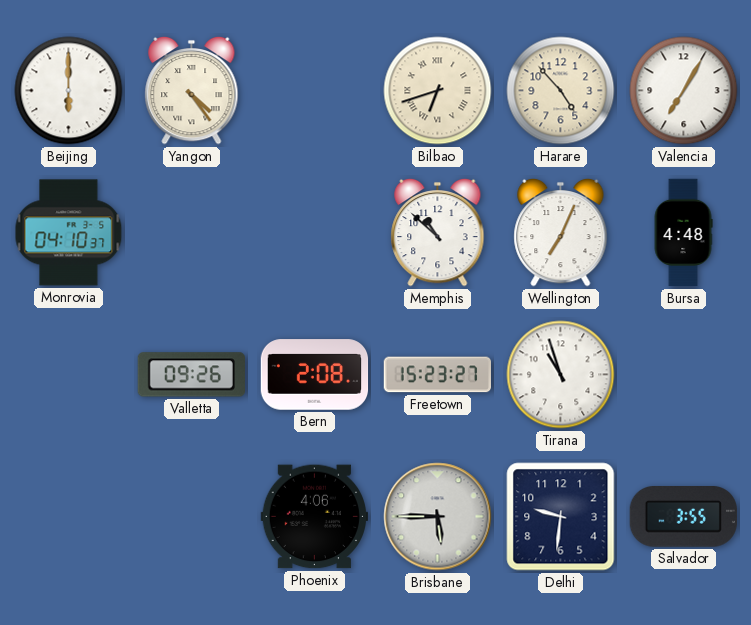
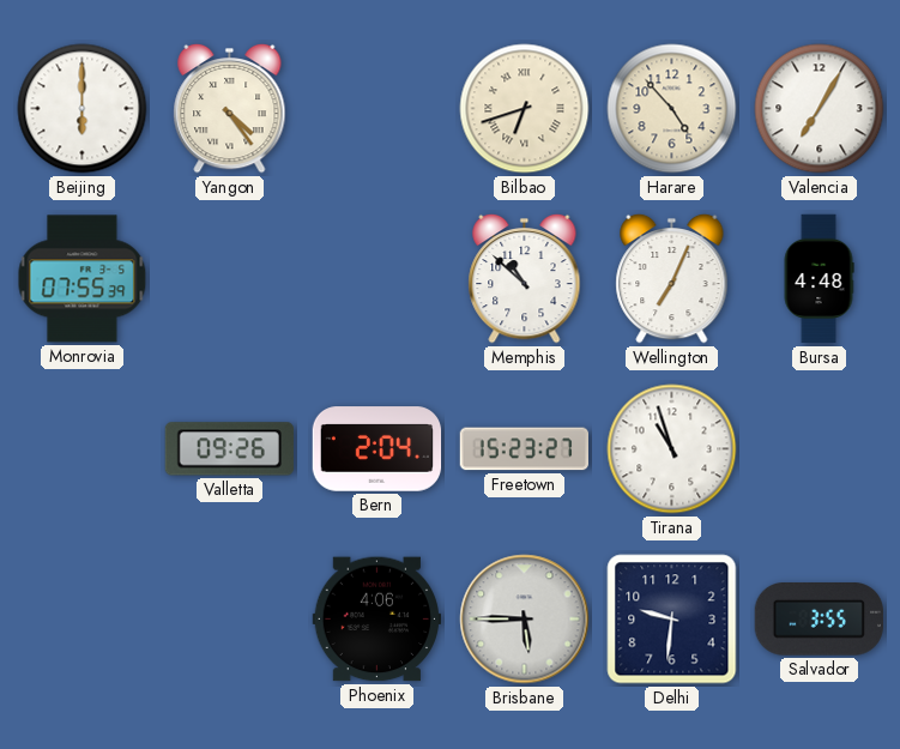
Monrovia: 04:10 -> 07:55 (83, 279)
Bern: 2:08 -> 2:04 (377, 449)
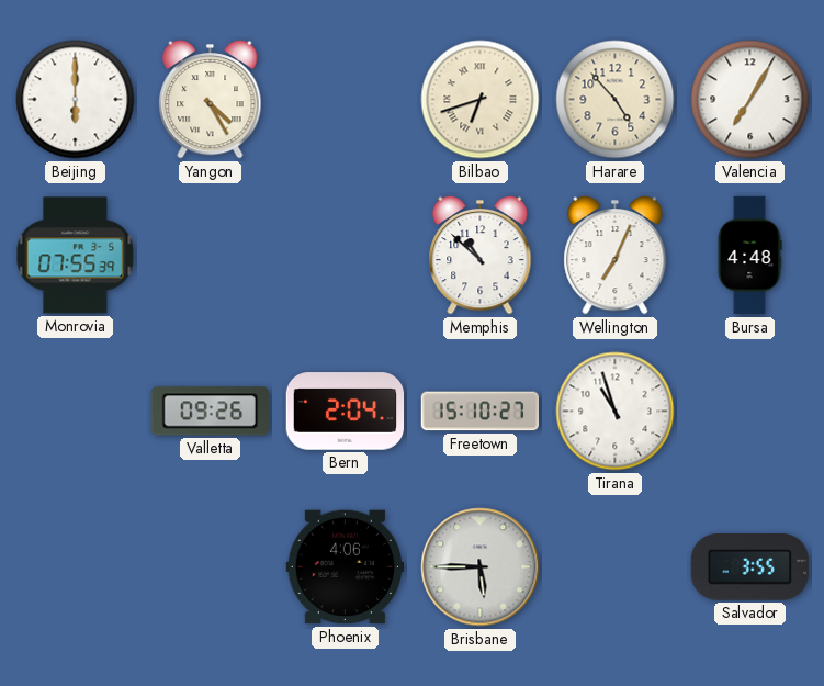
Yangon: 4:24 -> 4:25 (211, 99)
Freetown: 15:23 -> 15:10 (479, 412)
Delhi: 9:31 -> none (672, 620)
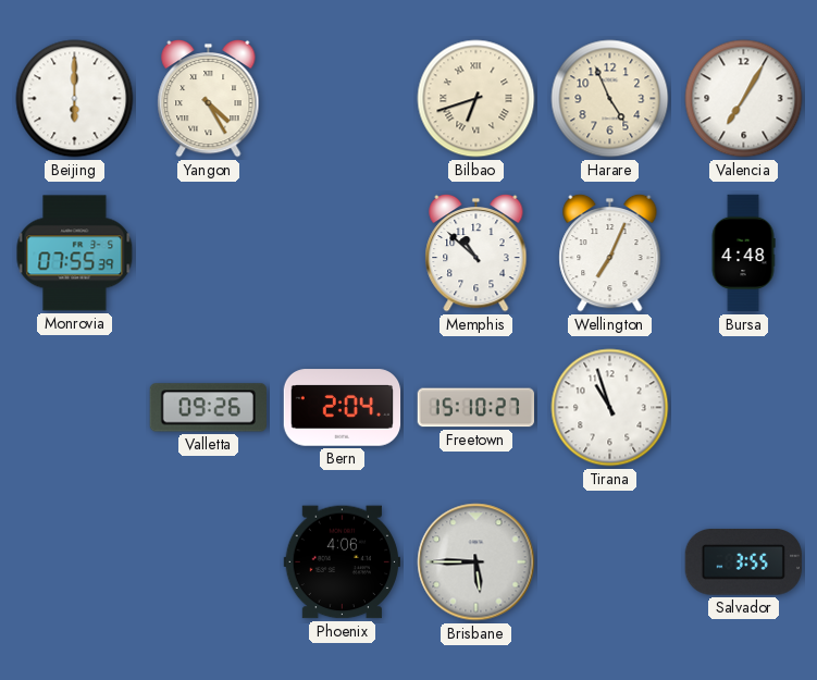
Harare: 4:53 -> 4:56 (610, 99)
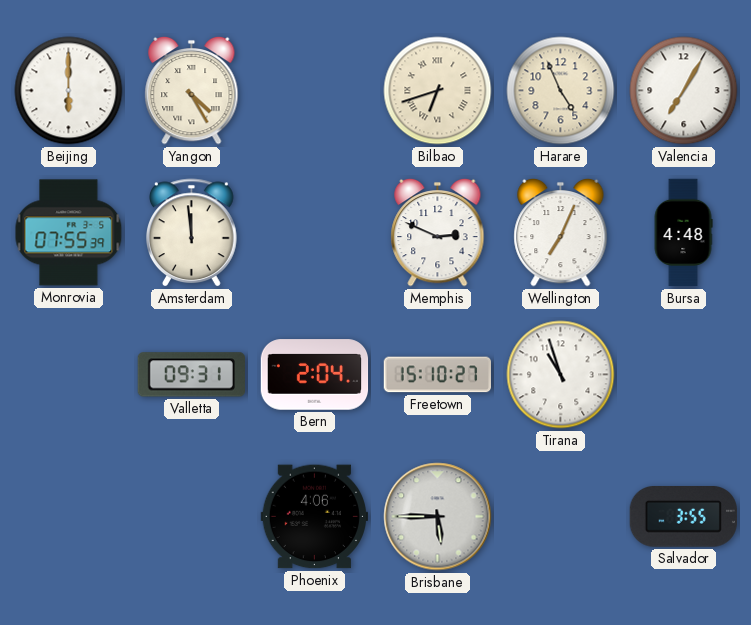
Amsterdam: none -> 11:59 (192, 233)
Memphis: 10:52 -> 2:49 (438, 232)
Valletta: 09:26 -> 09:31 (191, 375)
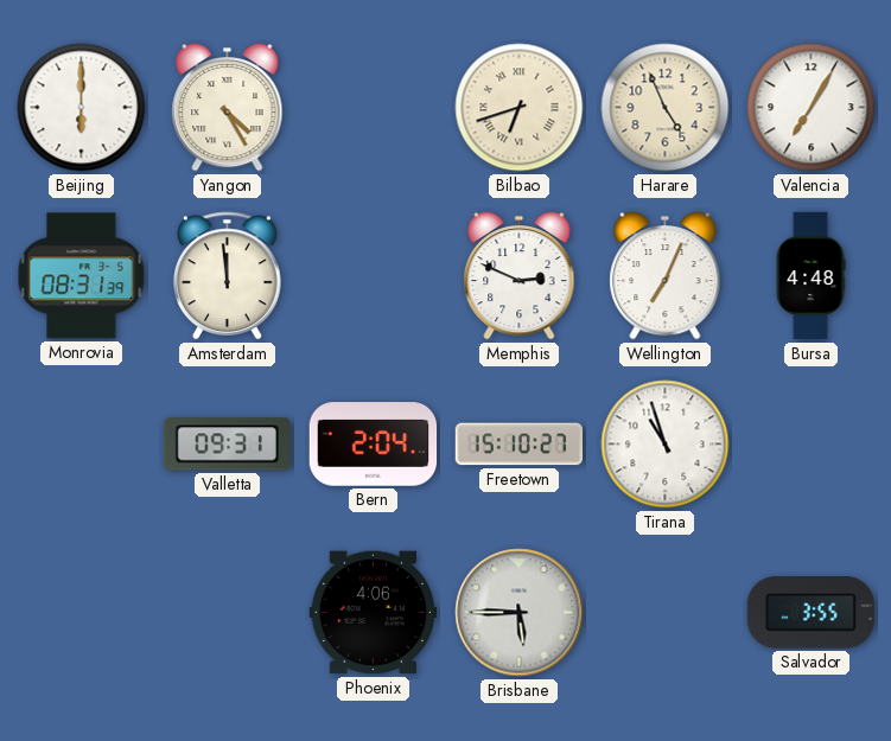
Monrovia: 07:55 -> 08:31 (82, 276)
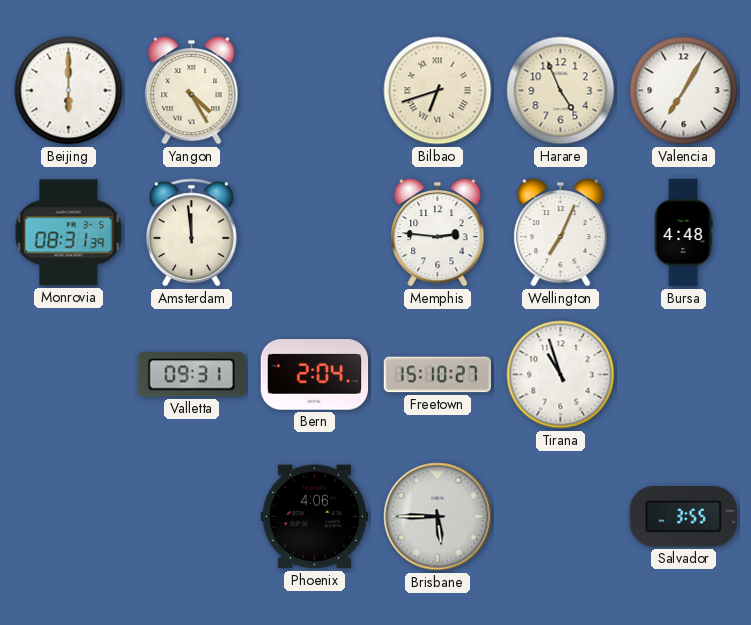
Memphis: 2:49 -> 2:46 (438, 232)
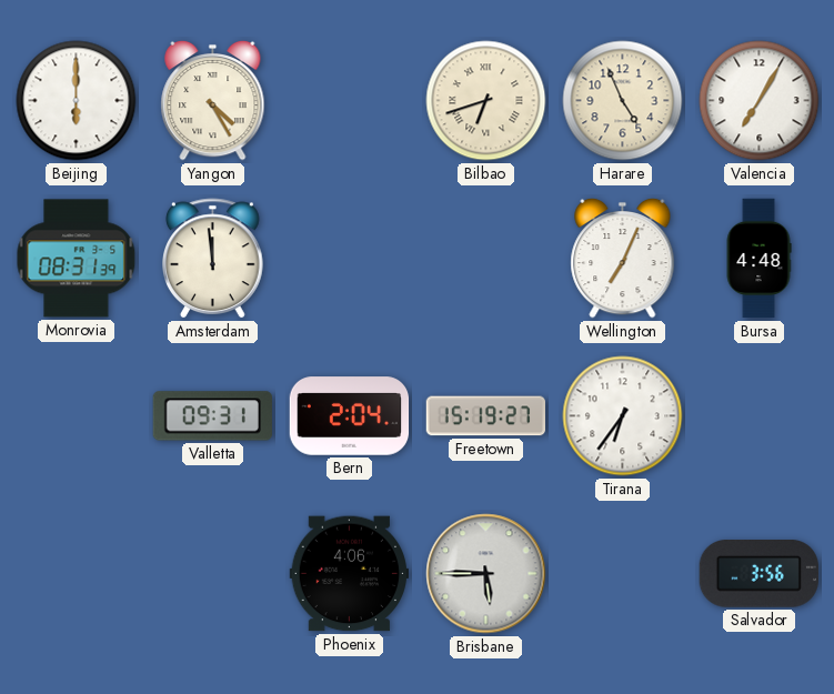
Memphis: 2:46 -> none (438, 232)
Freetown: 15:10 -> 15:19 (485, 416)
Tirana: 10:57 -> 6:36 (623, 416)
Salvador: 3:55 -> 3:56 (758, 574)
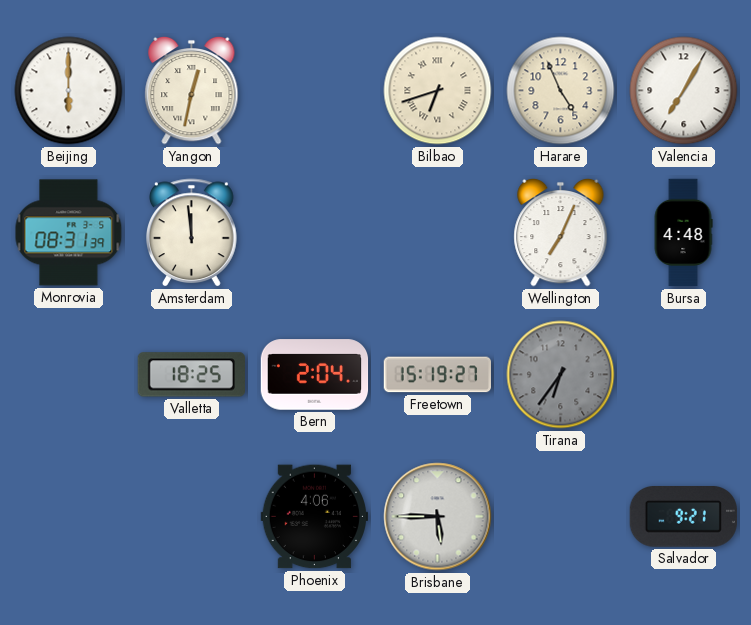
Yangon: 4:25 -> 12:32 (192, 90)
Valletta: 09:31 -> 18:25 (191, 375)
Tirana dial: white -> grey (561, 375)
Salvador: 3:56 -> 9:21 (683, 517)
